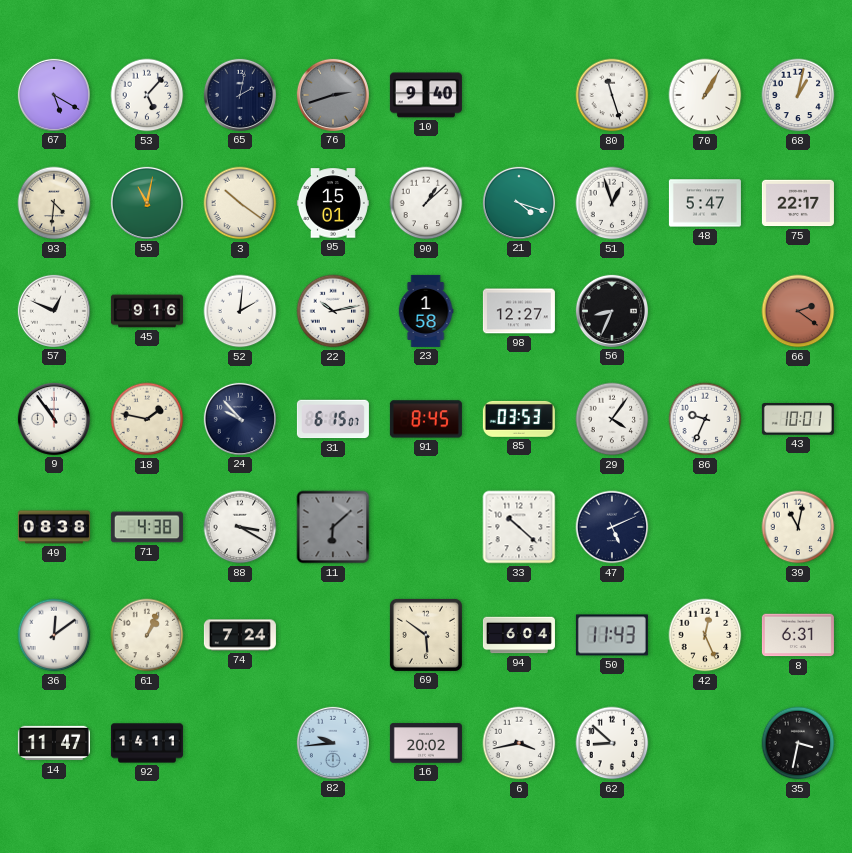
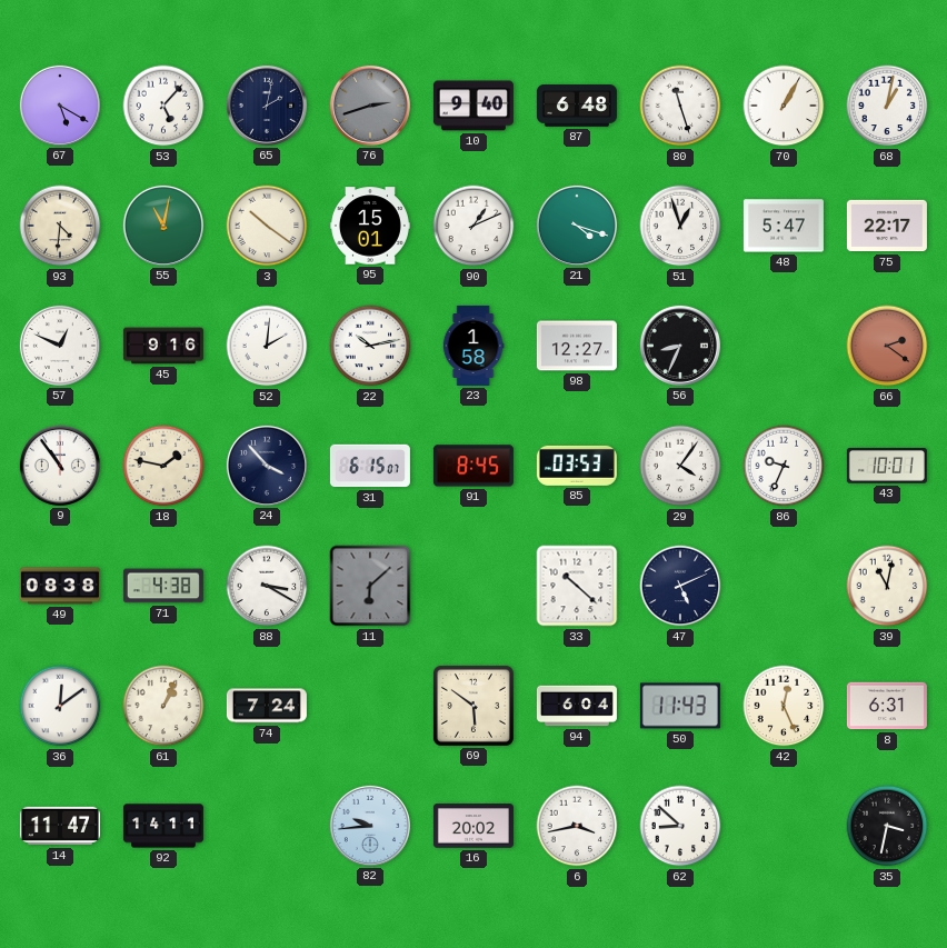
87: none -> 6:48 (577, 106)
90: 1:08 -> 1:11 (474, 226)
24: 9:53 -> 3:53 (267, 466)
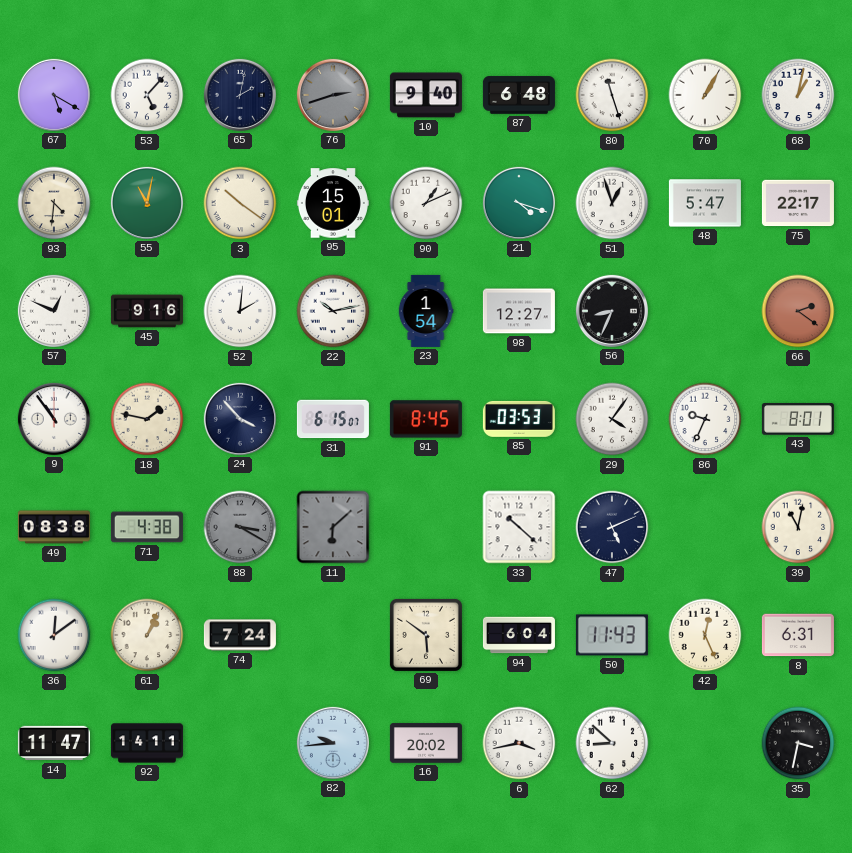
23: 1:58 -> 1:54 (426, 311)
43: 10:01 -> 8:01 (798, 420)
88 dial: white -> grey (240, 527)
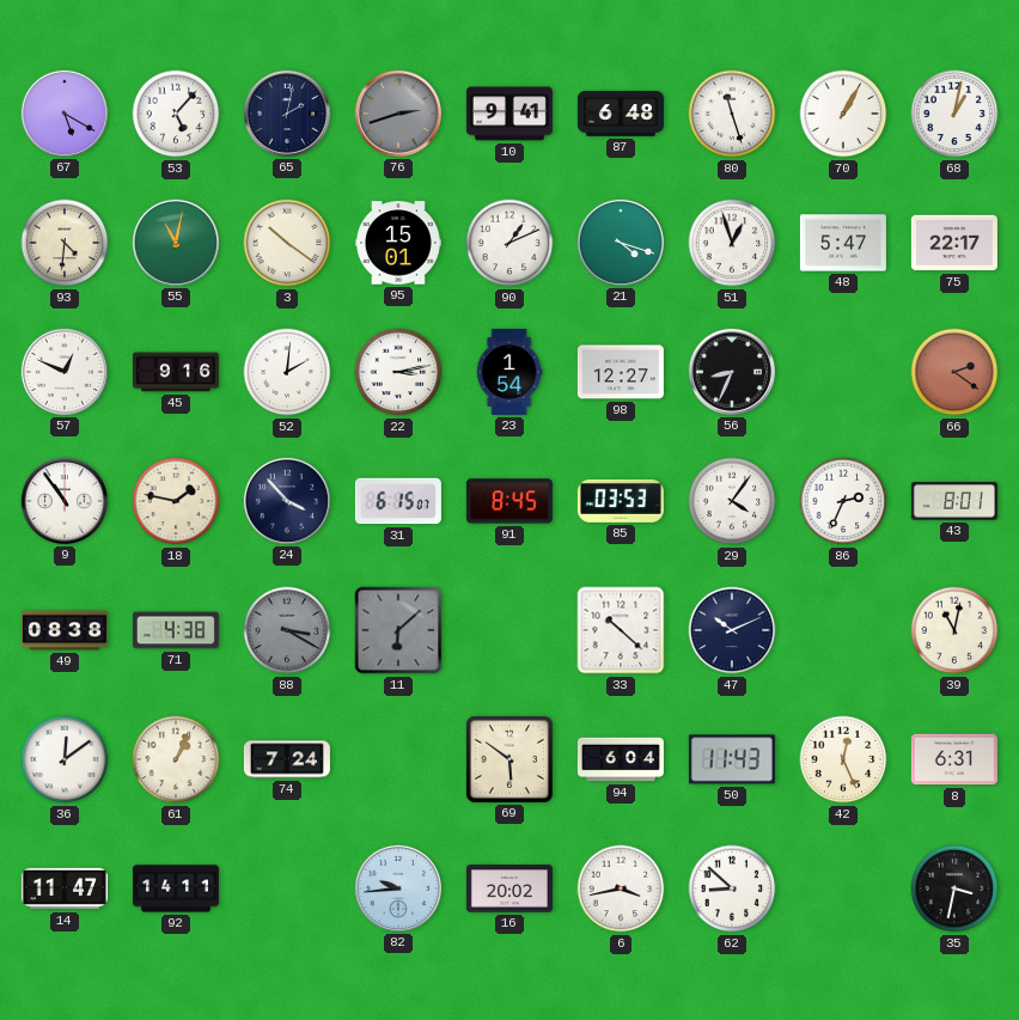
10: 9:40 -> 9:41 (509, 114)
22: 10:13 -> 3:13 (398, 372)
86: 9:34 -> 2:34 (843, 501)
47: 5:11 -> 10:11 (732, 630)
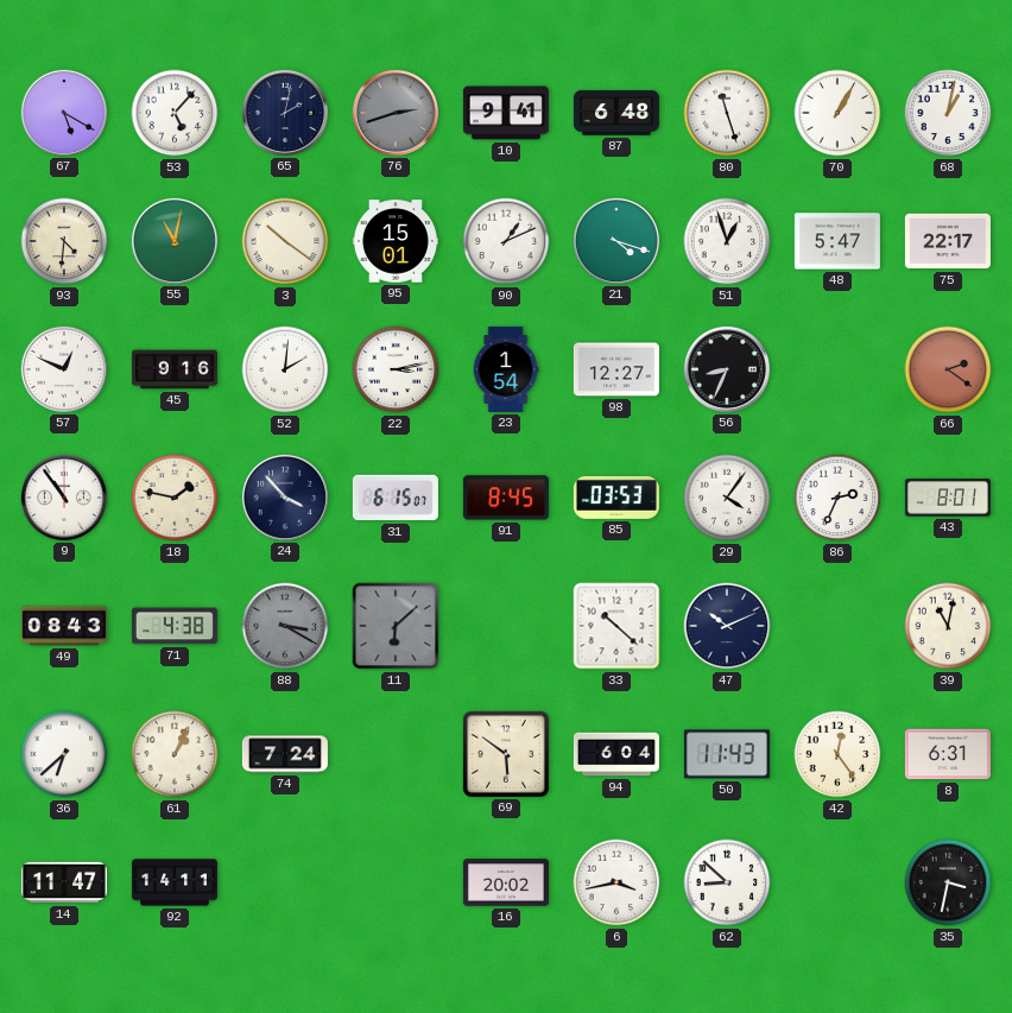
49: 08:38 -> 08:43 (64, 626)
36: 12:09 -> 6:38 (64, 754)
42: 12:26 -> 12:24 (837, 754)
82: 9:44 -> none (398, 888)
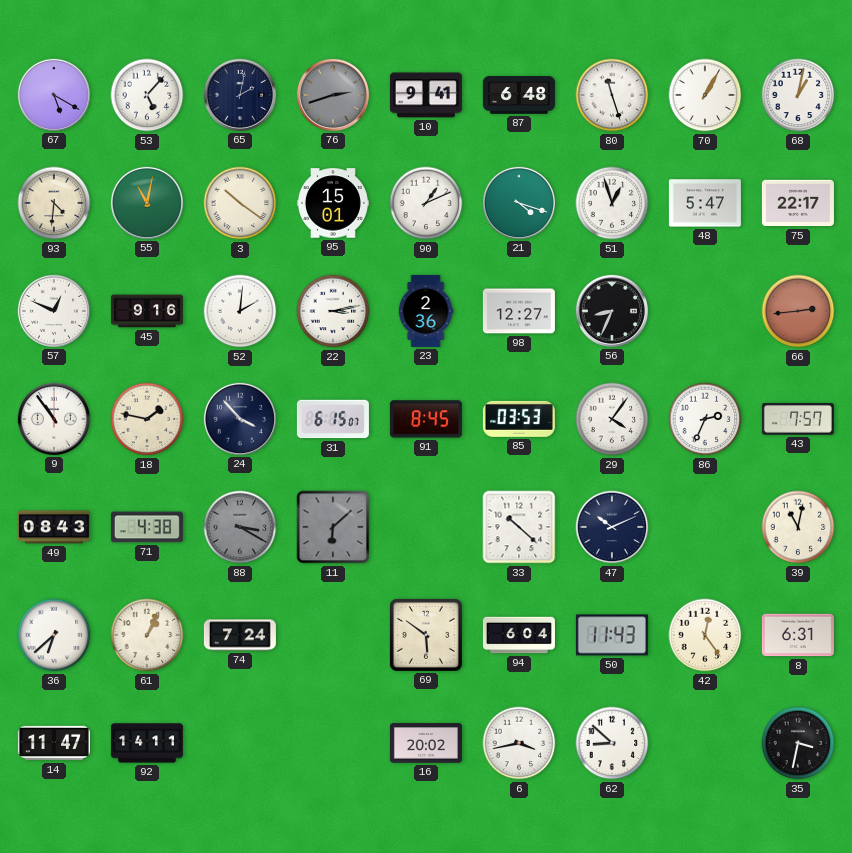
23: 1:54 -> 2:36 (426, 311)
66: 2:21 -> 2:44 (798, 311)
43: 8:01 -> 7:57 (798, 420)
